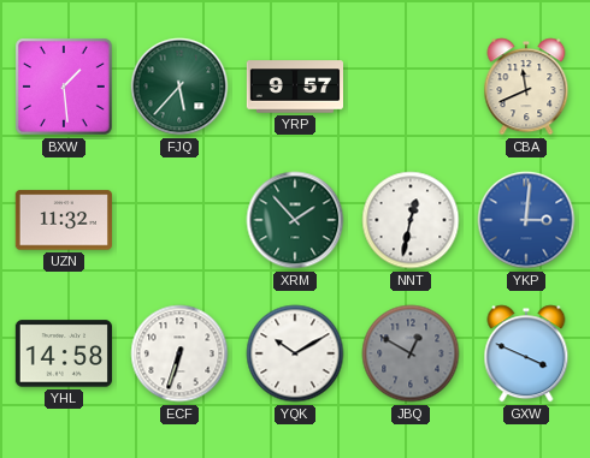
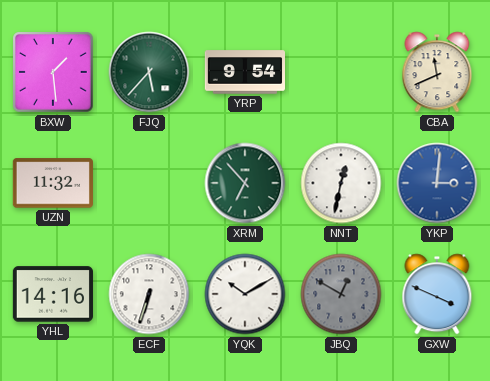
YRP: 9:57 -> 9:54 (244, 72)
XRM: 1:53 -> 6:53 (245, 183)
YHL: 14:58 -> 14:16 (53, 294)
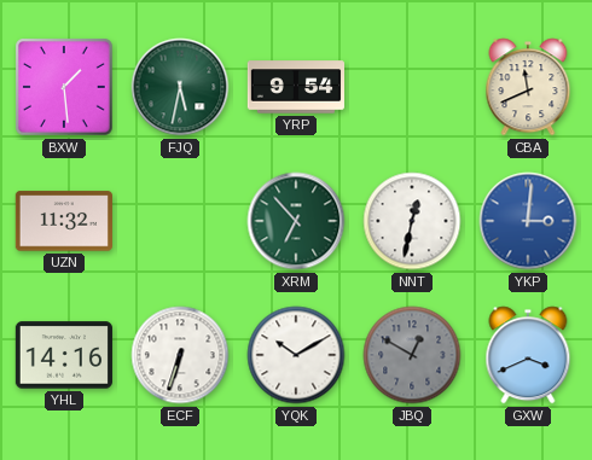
FJQ: 5:37 -> 5:32 (180, 87)
GXW: 3:49 -> 3:41 (528, 355)
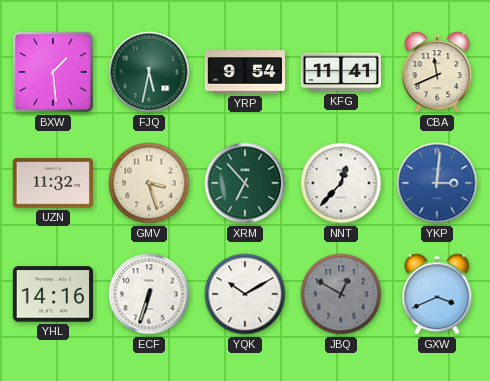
KFG: none -> 11:41 (341, 72)
GMV: none -> 3:27 (149, 183)
NNT: 12:32 -> 12:37 (341, 183)
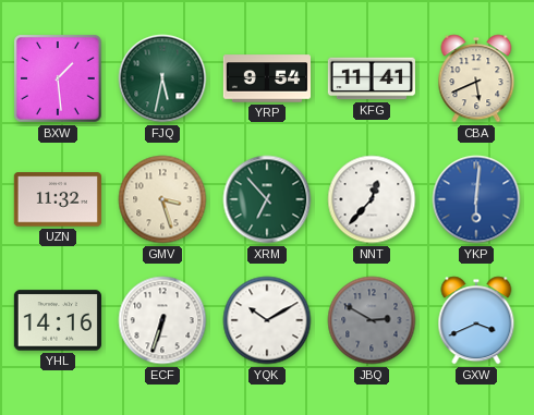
CBA: 11:41 -> 5:41 (476, 78)
YKP: 3:01 -> 6:01 (476, 199)
JBQ: 12:50 -> 2:50 (372, 320)
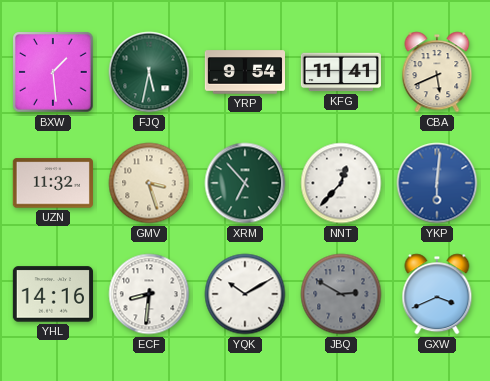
ECF: 6:33 -> 8:31 (149, 294)
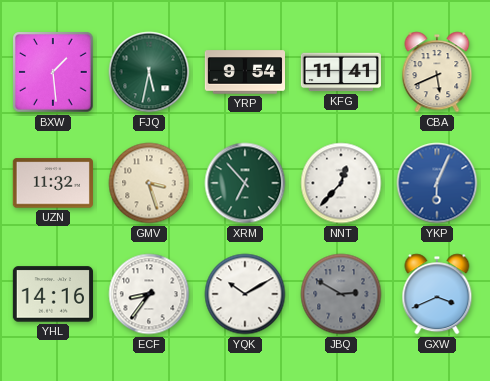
YKP: 6:01 -> 6:04 (437, 183)
ECF: 8:31 -> 8:36 (149, 294)
